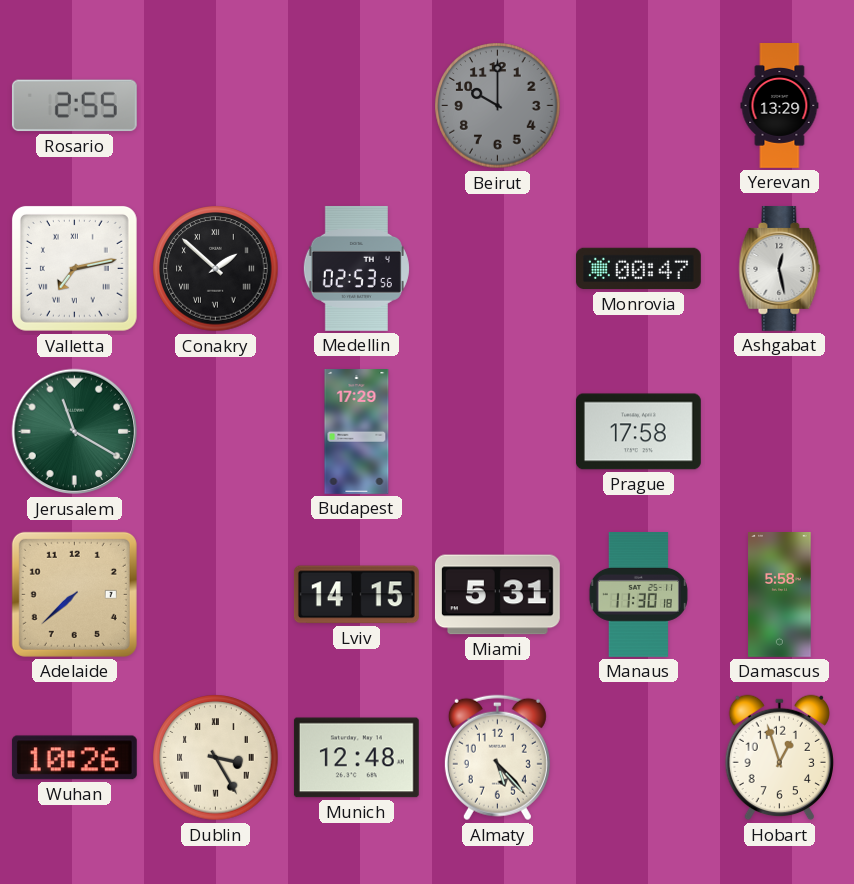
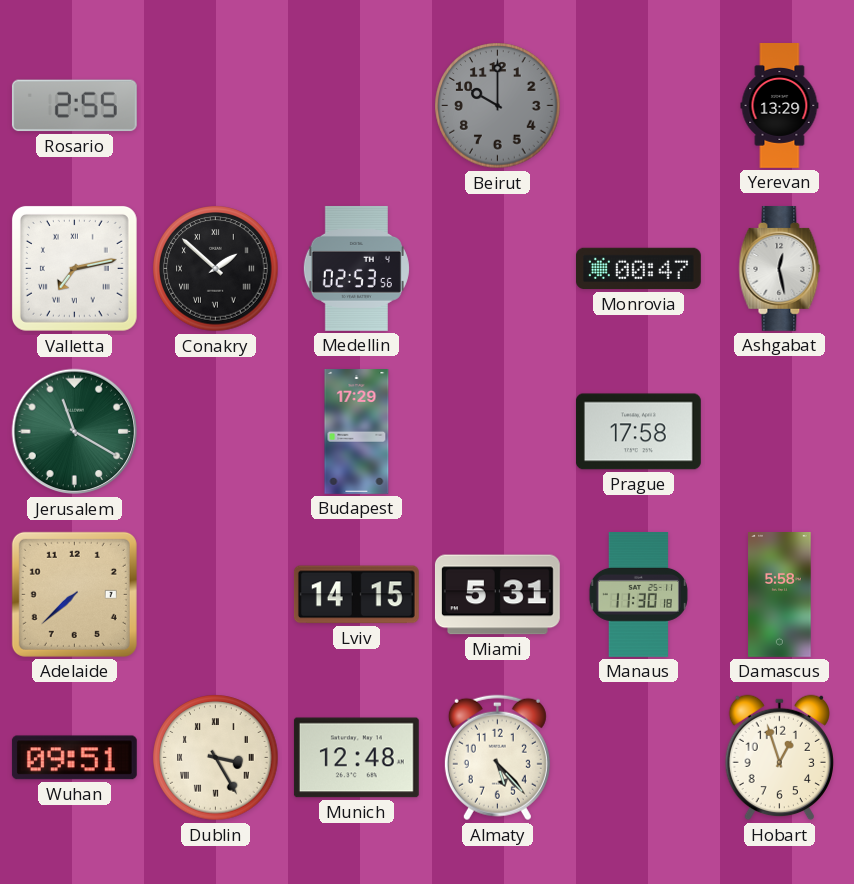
Wuhan: 10:26 -> 09:51 (74, 758)
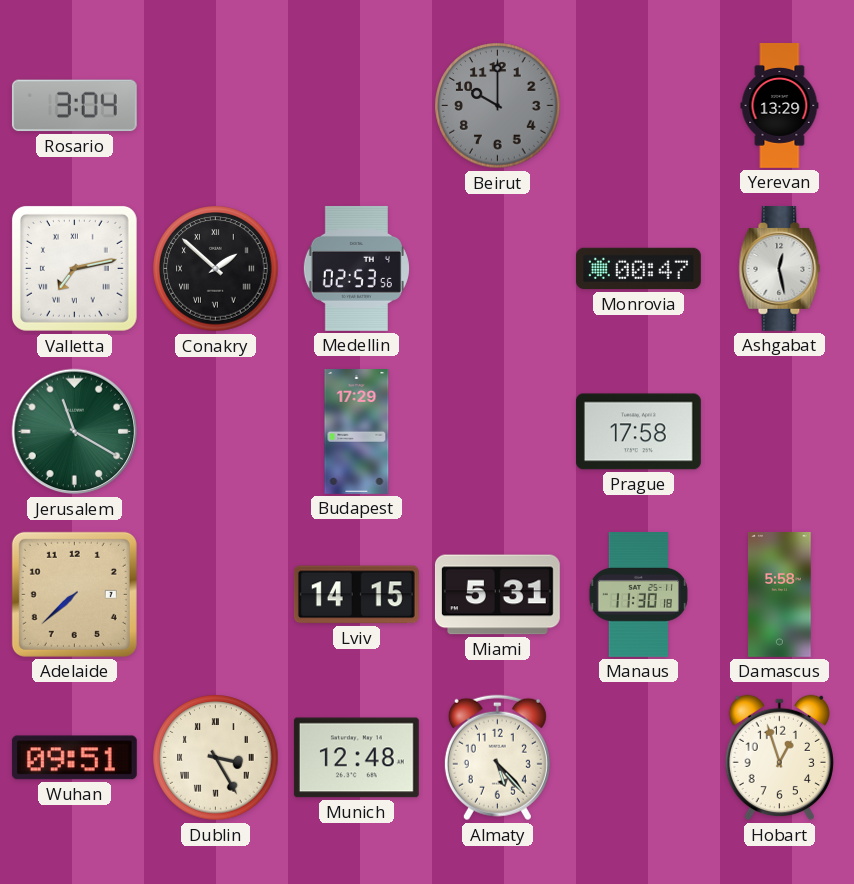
Rosario: 2:55 -> 3:04 (74, 106)
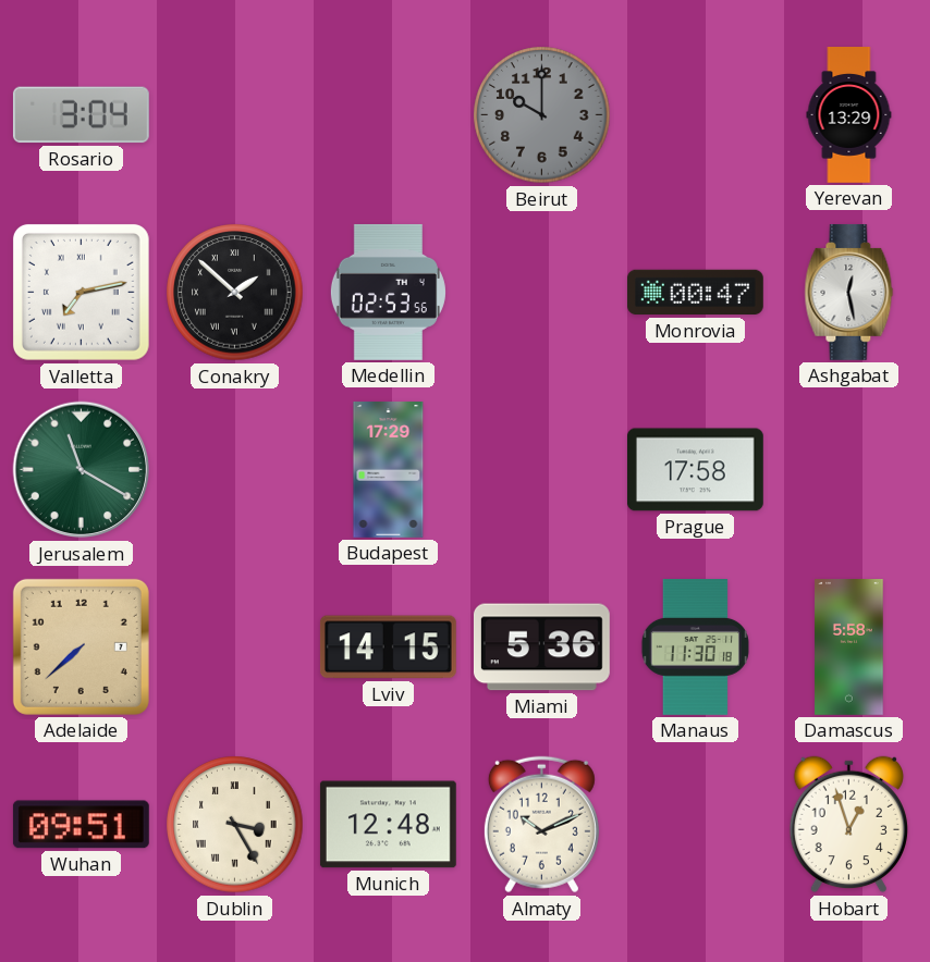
Miami: 5:31 -> 5:36 (541, 647)
Almaty: 5:23 -> 10:11 (541, 825)
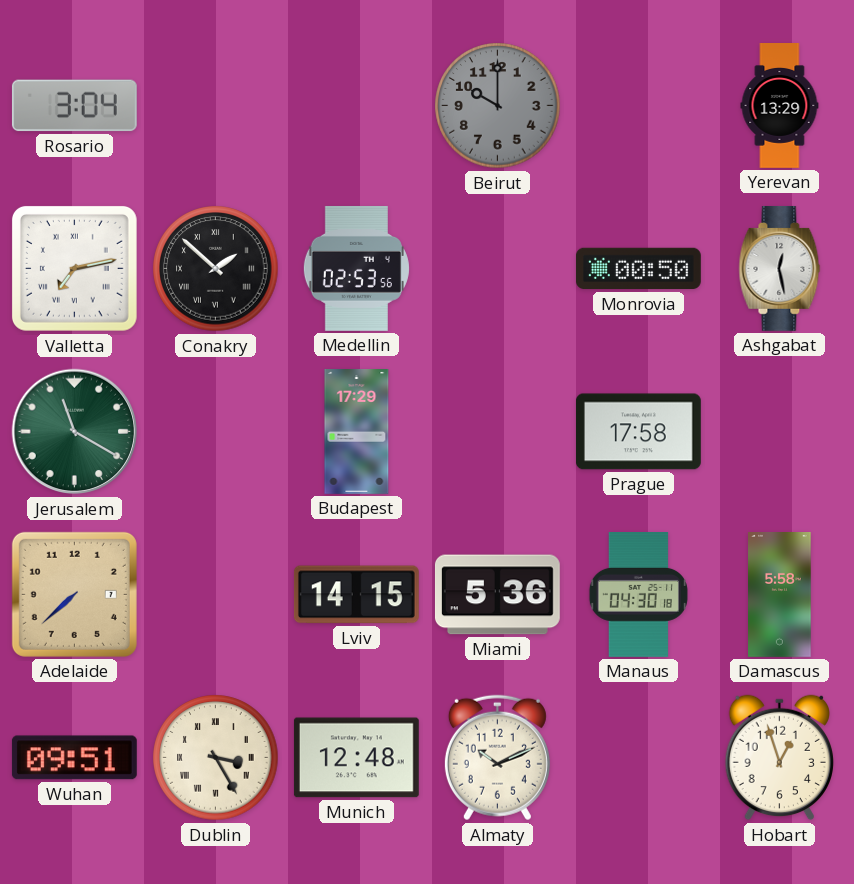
Monrovia: 00:47 -> 00:50 (638, 269)
Manaus: 11:30 -> 04:30 (638, 595)
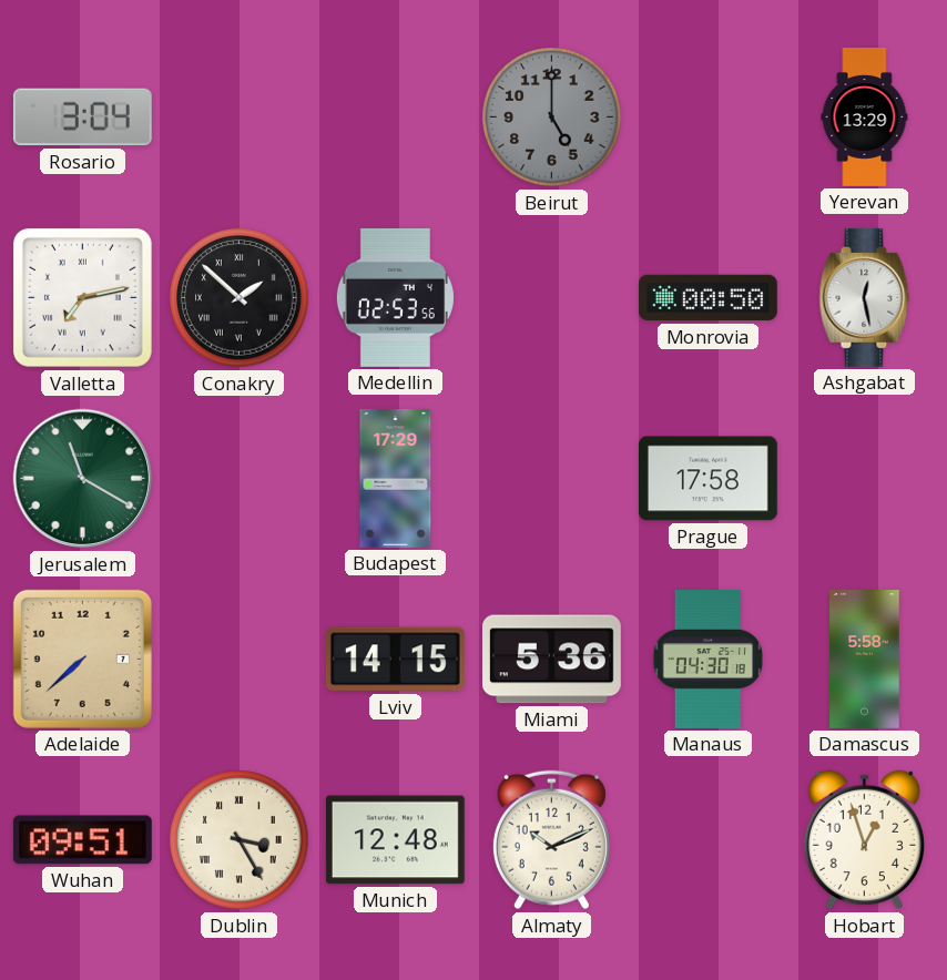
Beirut: 10:00 -> 5:00 (552, 118)
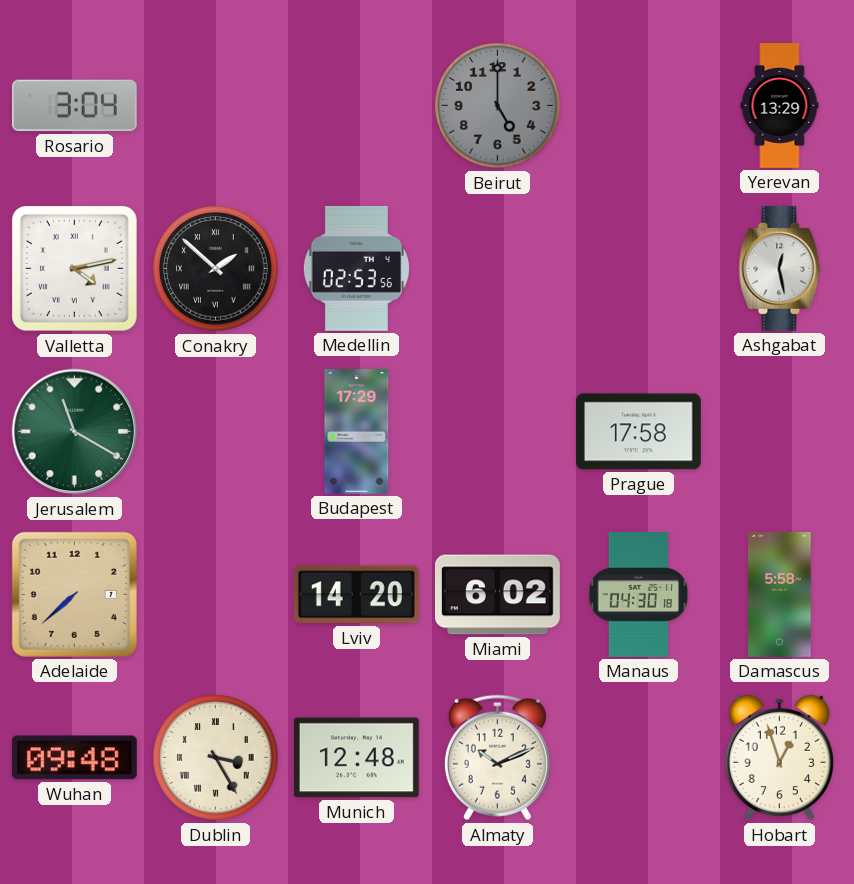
Valletta: 7:13 -> 4:13 (74, 268)
Monrovia: 00:50 -> none (707, 298)
Lviv: 14:15 -> 14:20 (356, 595)
Miami: 5:36 -> 6:02 (497, 595)
Wuhan: 09:51 -> 09:48 (74, 758)
